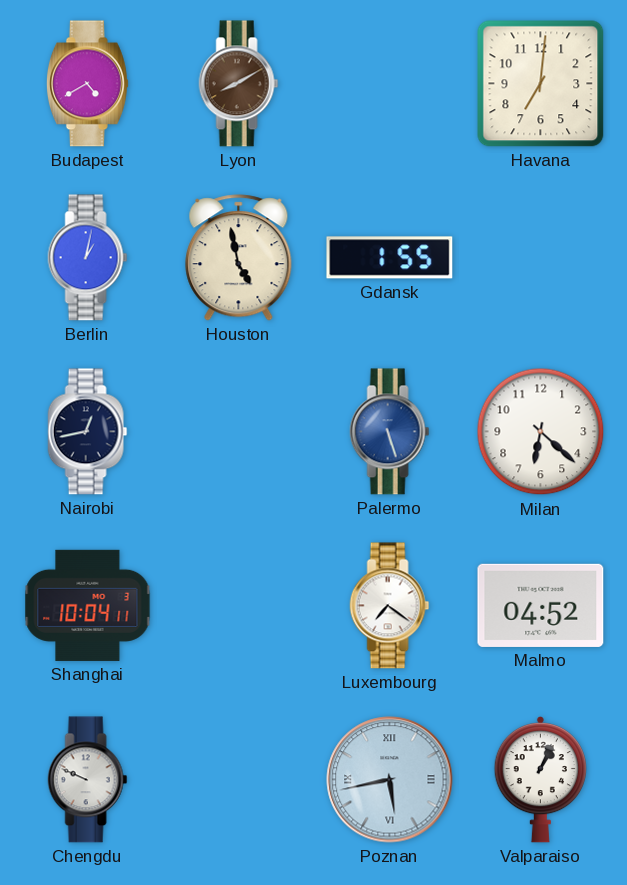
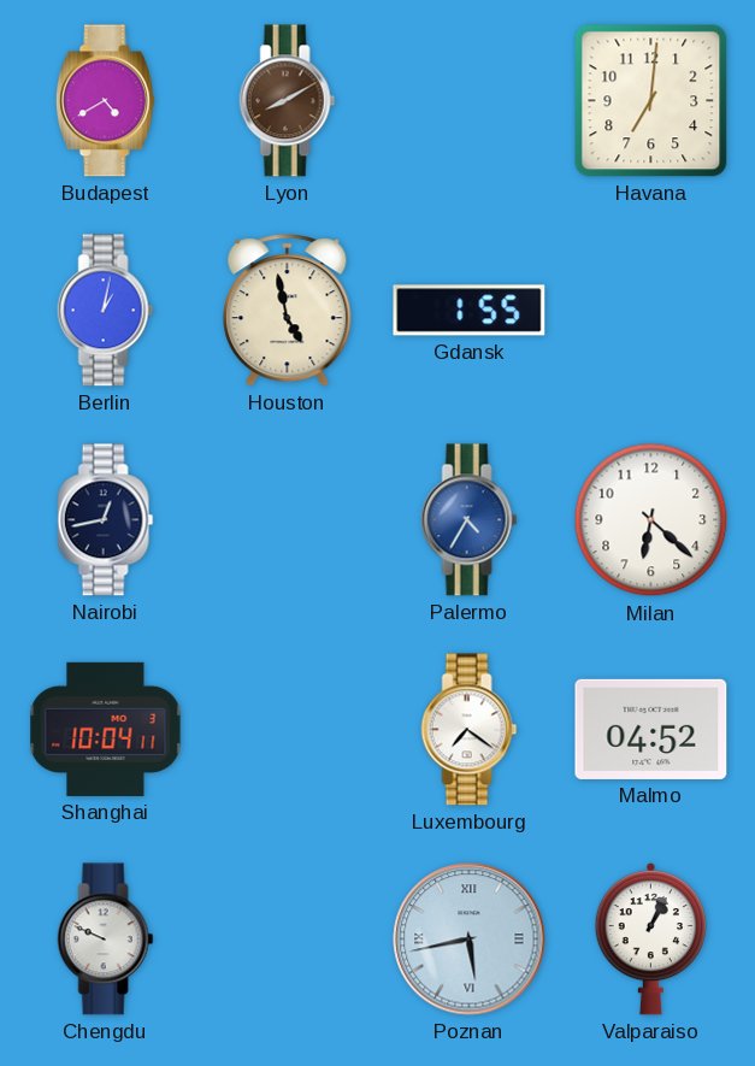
Palermo: 5:27 -> 4:35 (470, 520)
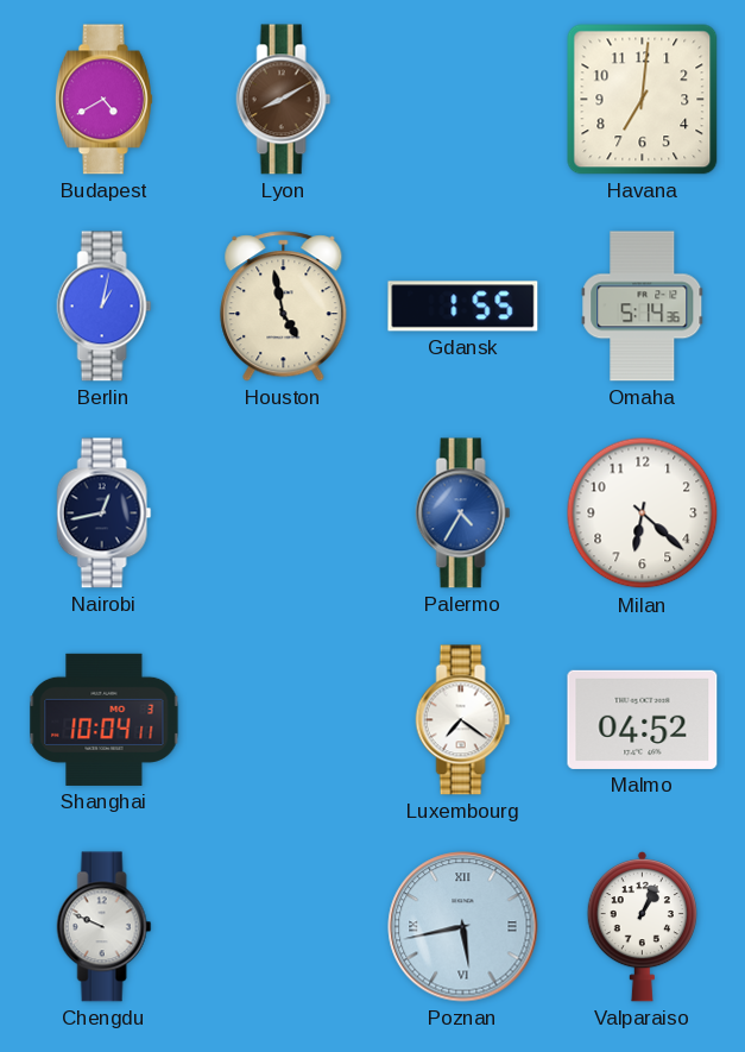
Omaha: none -> 5:14 (643, 307)
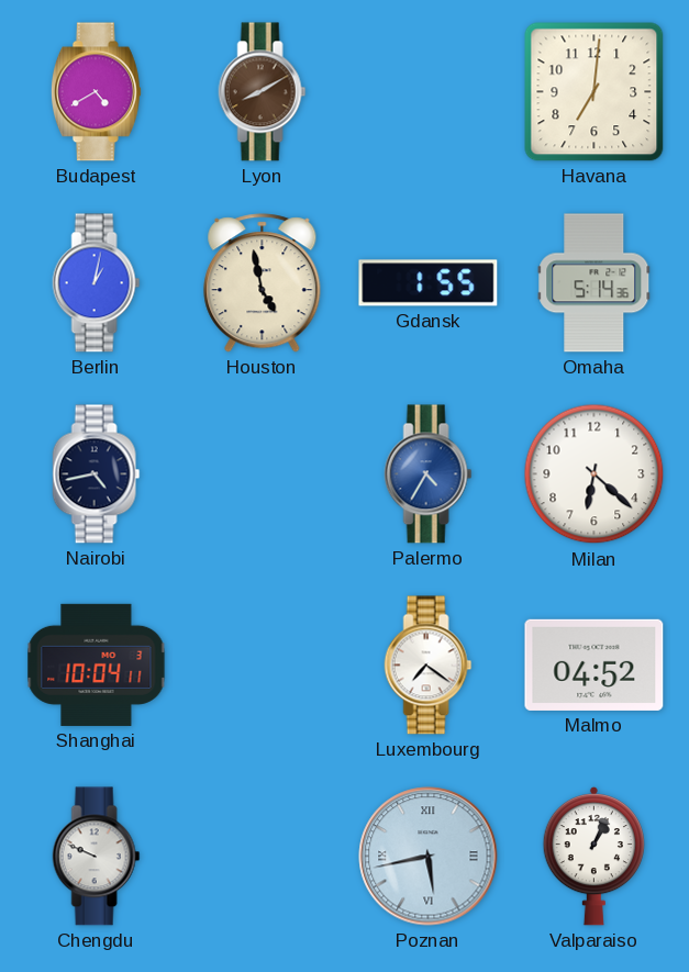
Nairobi: 12:43 -> 4:43 (97, 474)
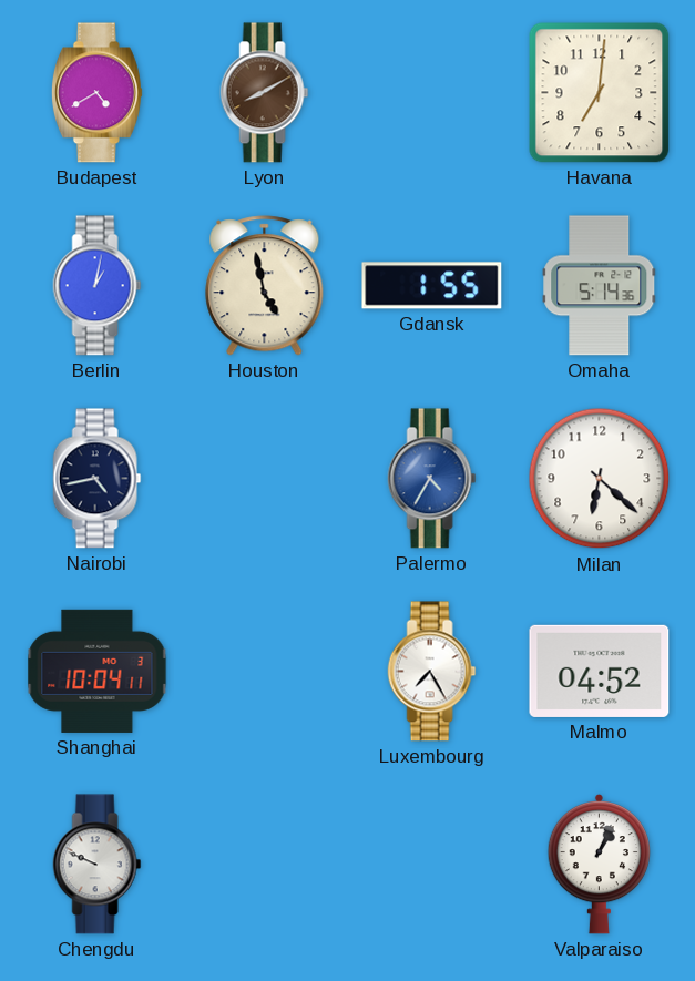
Luxembourg: 7:21 -> 7:25 (432, 672)
Poznan: 5:43 -> none (429, 857)
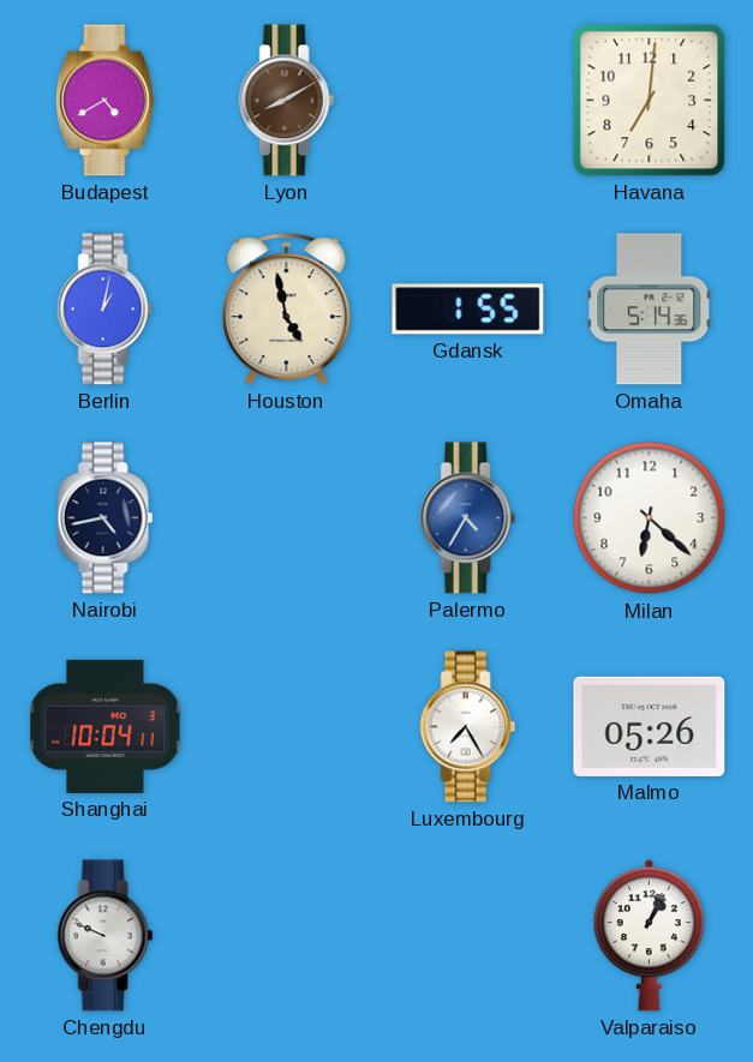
Malmo: 04:52 -> 05:26 (650, 726)
